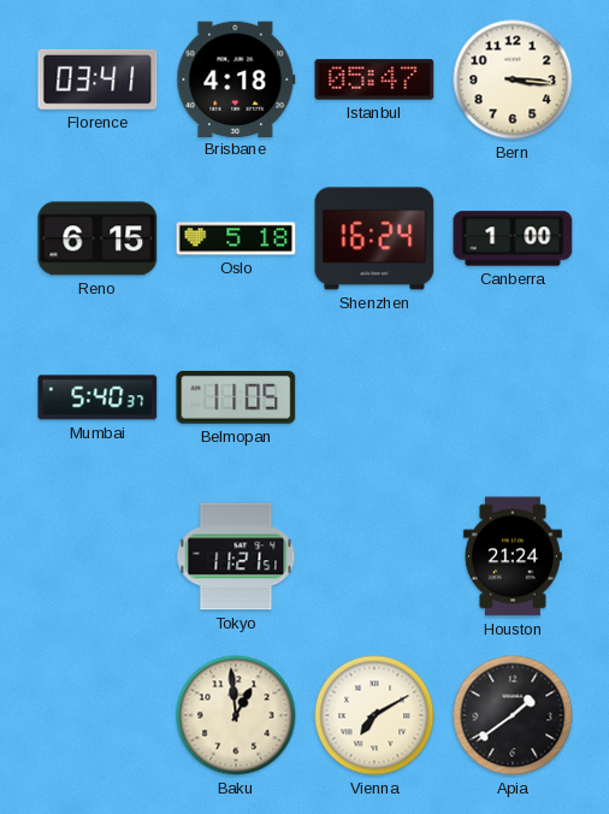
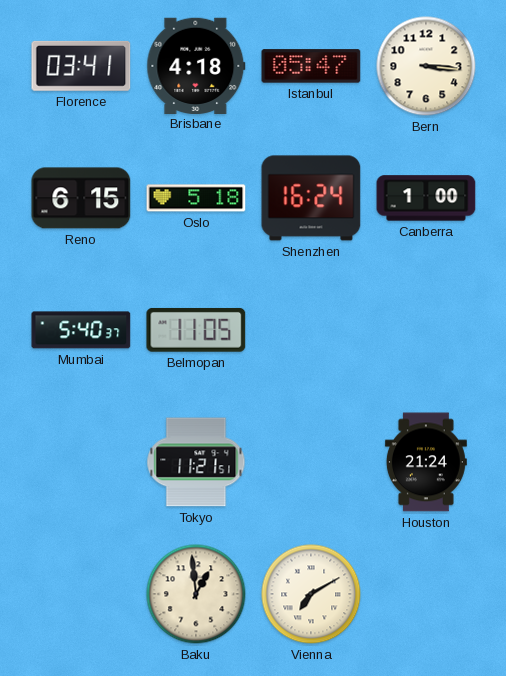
Apia: 1:39 -> none (513, 715)
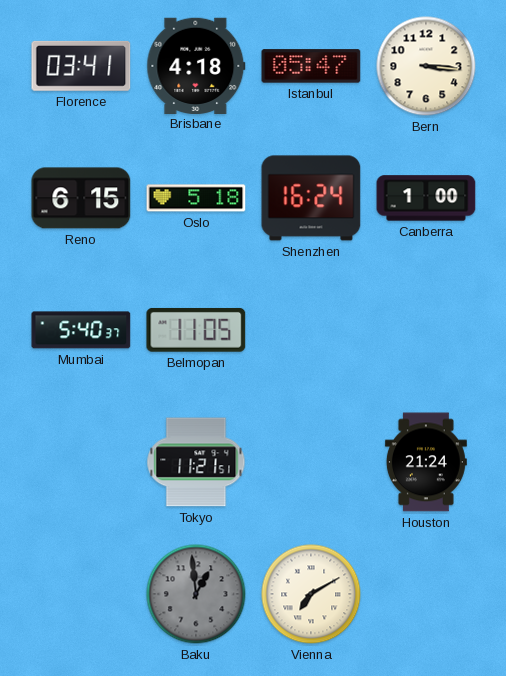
Baku dial: cream -> grey (196, 594)
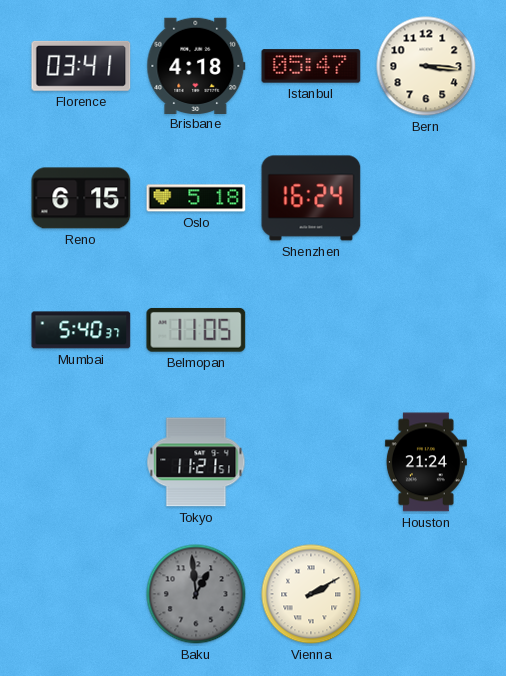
Canberra: 1:00 -> none (426, 198)
Vienna: 7:10 -> 2:10 (311, 594)
